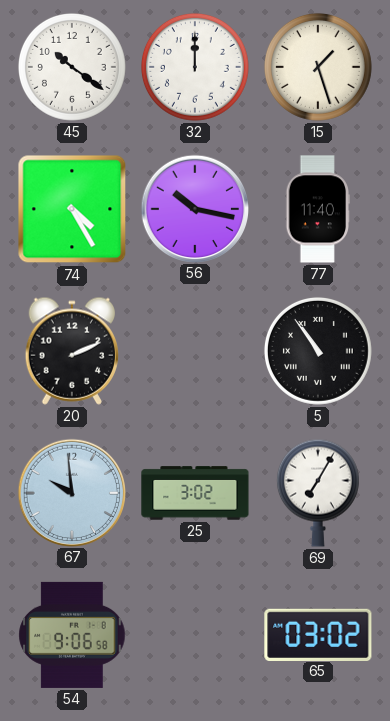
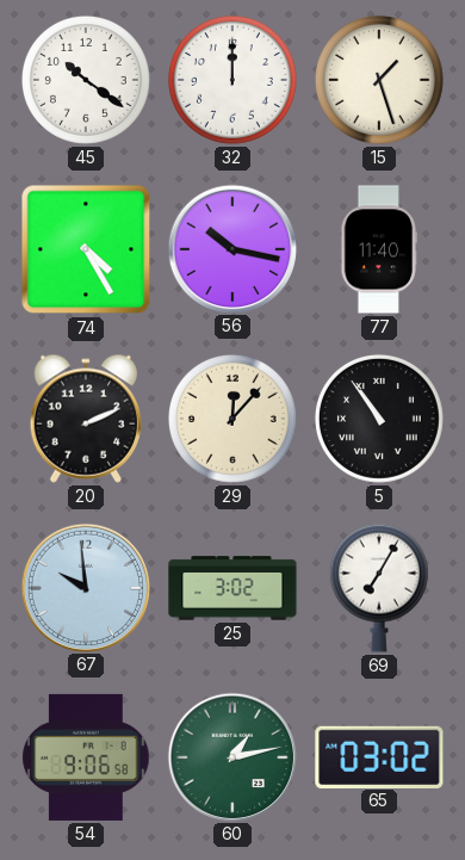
29: none -> 12:07 (232, 419)
60: none -> 1:13 (231, 756)
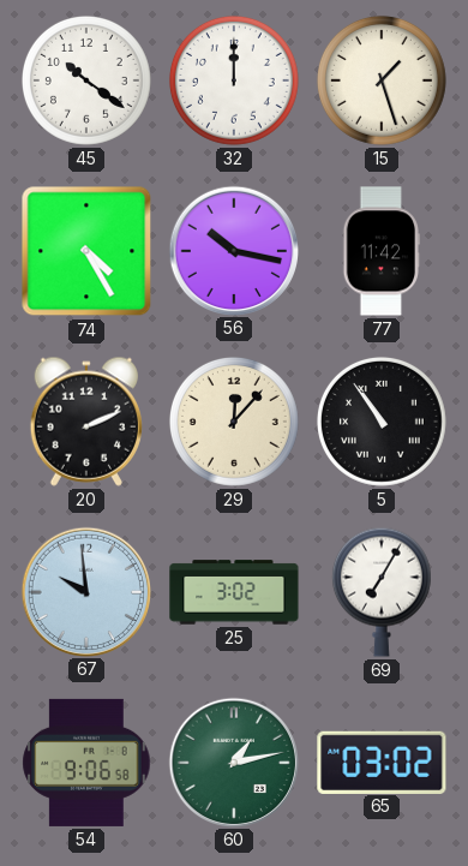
77: 11:40 -> 11:42 (382, 251)
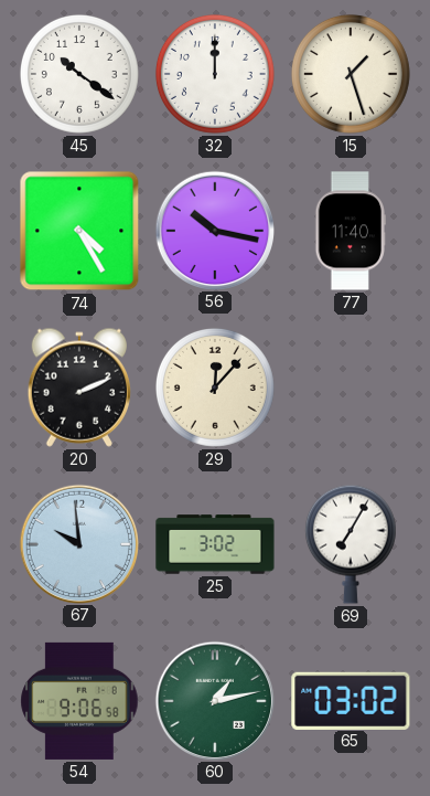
77: 11:42 -> 11:40 (351, 231)
5: 10:54 -> none (382, 422)
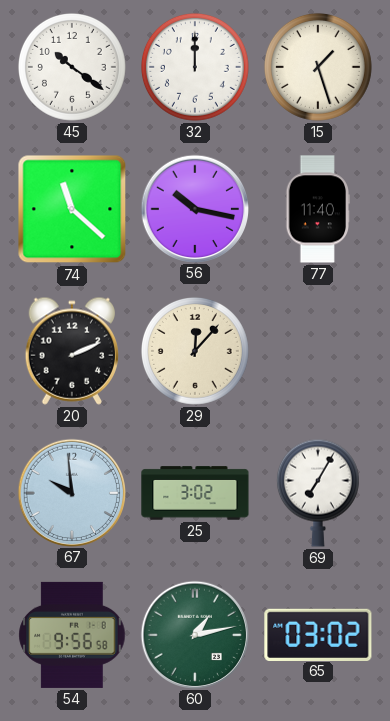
74: 4:25 -> 11:22 (72, 209)
54: 9:06 -> 9:56 (72, 635)
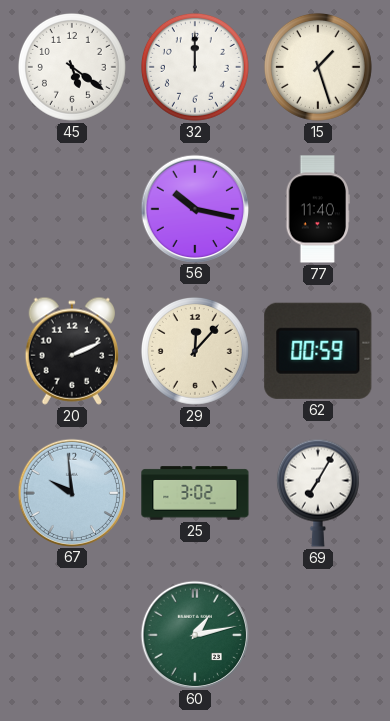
45: 10:21 -> 5:21 (72, 67)
74: 11:22 -> none (72, 209)
62: none -> 00:59 (318, 351)
54: 9:56 -> none (72, 635)
65: 03:02 -> none (318, 634)
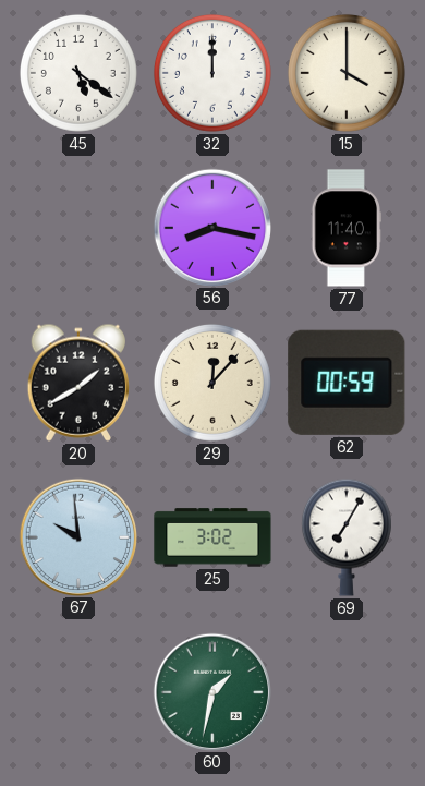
15: 1:27 -> 4:00 (347, 73)
56: 10:17 -> 8:17 (211, 227)
20: 2:11 -> 1:40 (78, 383)
60: 1:13 -> 1:32 (211, 691)
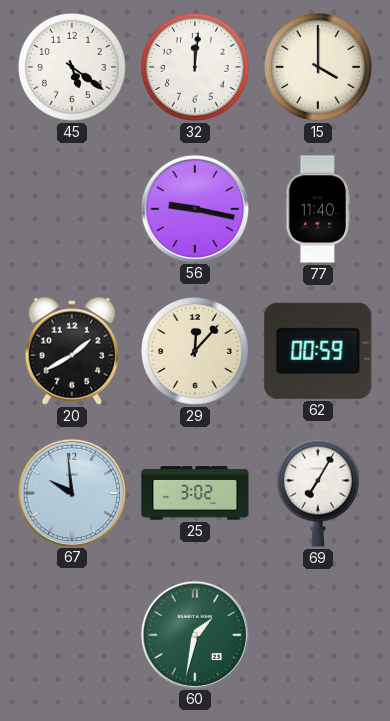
32: 12:00 -> 12:01 (195, 67)
56: 8:17 -> 9:17 (194, 208)
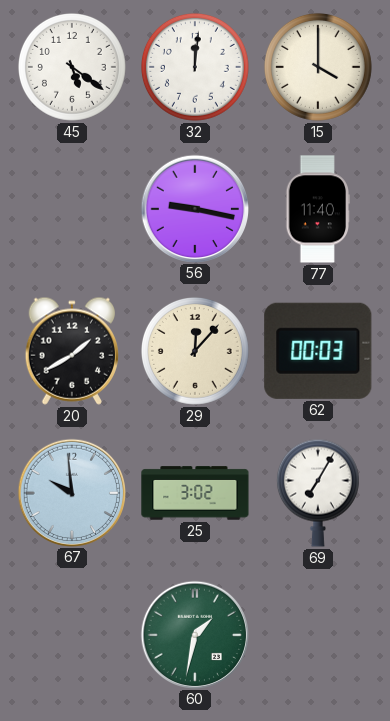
62: 00:59 -> 00:03 (318, 351)
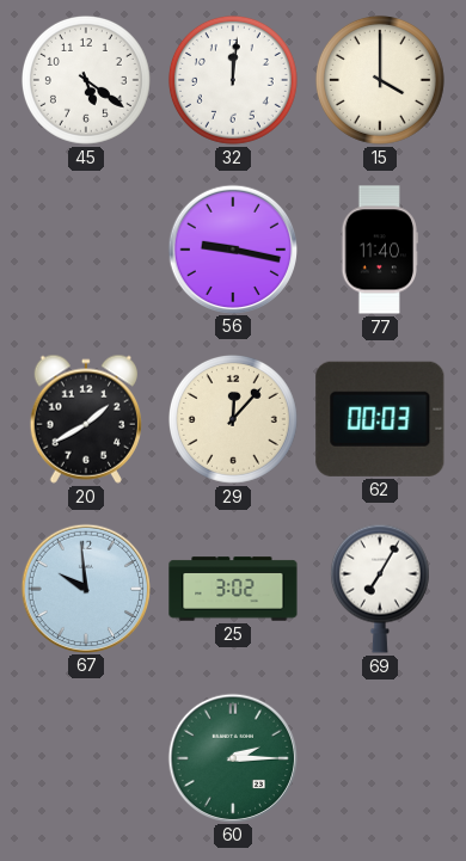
60: 1:32 -> 2:15 (232, 757)
